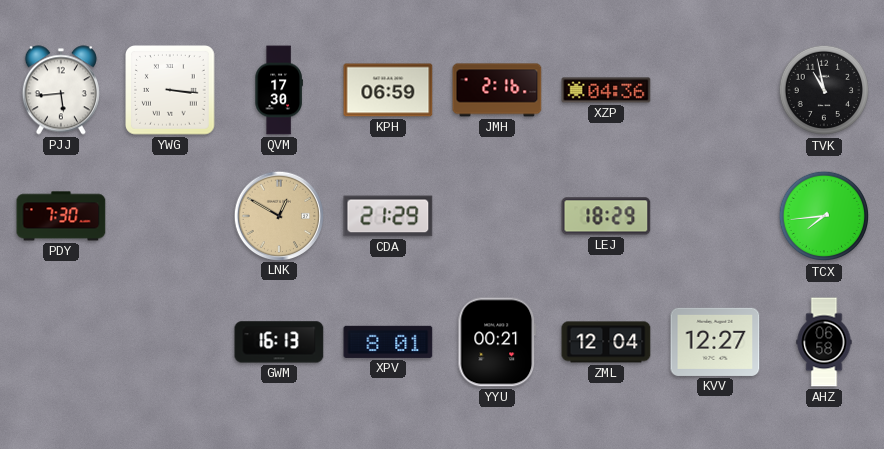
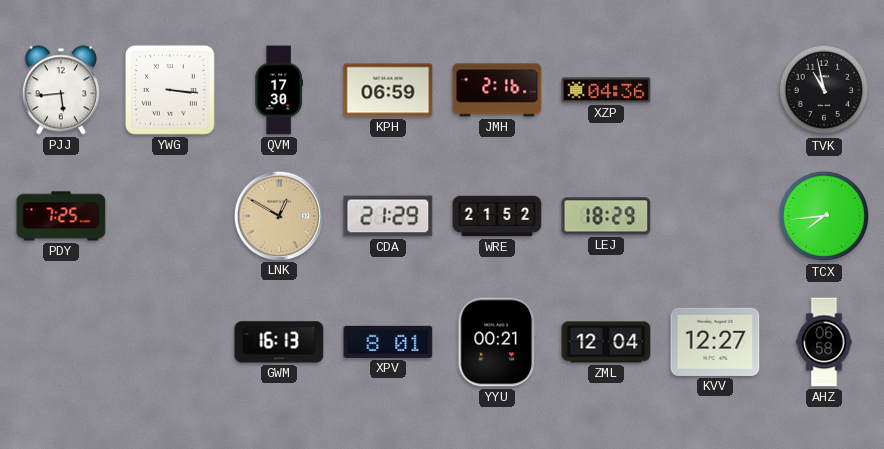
PDY: 7:30 -> 7:25 (61, 216)
WRE: none -> 21:52 (497, 216)
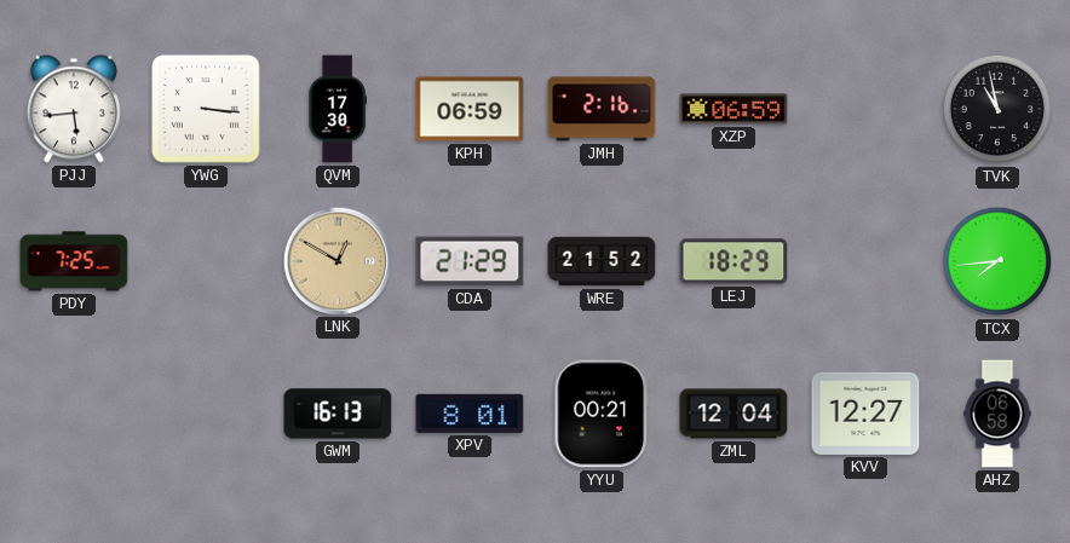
XZP: 04:36 -> 06:59 (734, 109)
